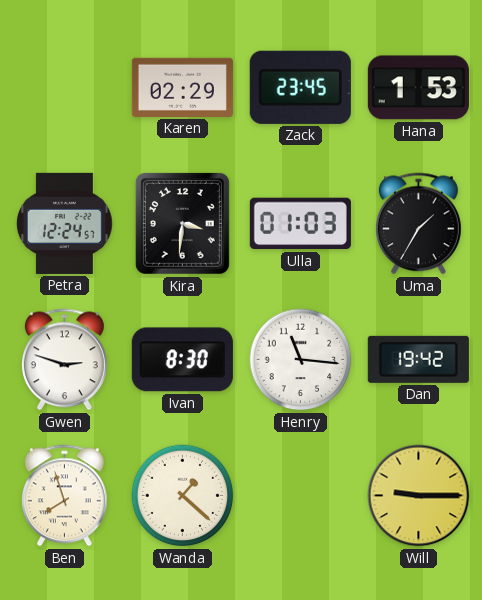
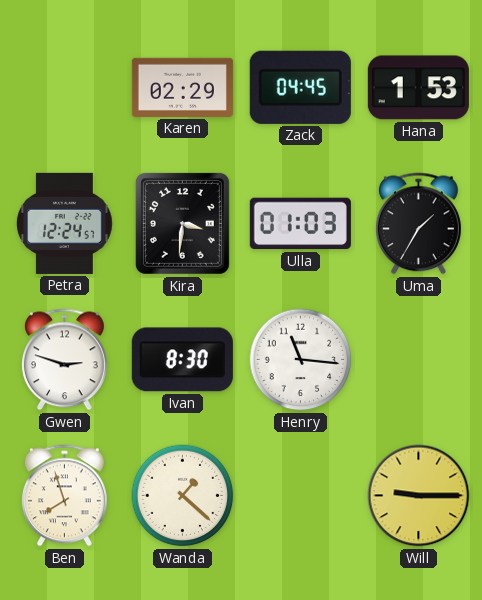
Zack: 23:45 -> 04:45 (300, 87)
Dan: 19:42 -> none (418, 359)
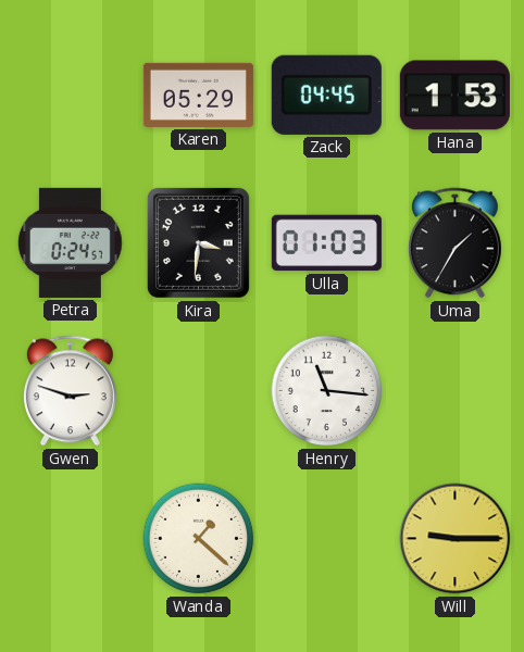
Karen: 02:29 -> 05:29 (198, 95)
Petra: 12:24 -> 0:24 (71, 242)
Ivan: 8:30 -> none (182, 360)
Ben: 7:57 -> none (64, 496)
